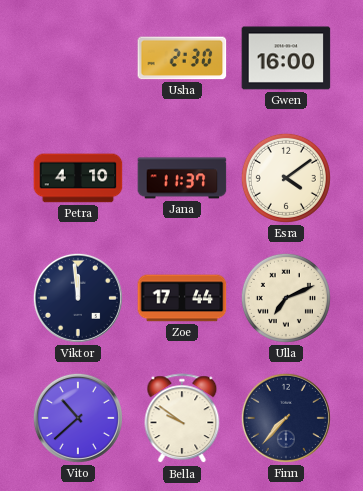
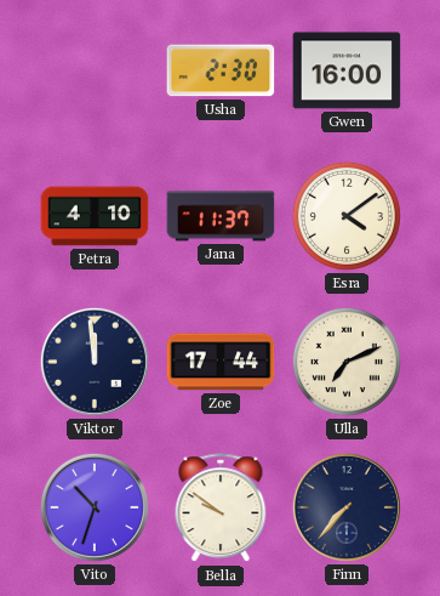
Vito: 10:38 -> 10:33 (95, 507)
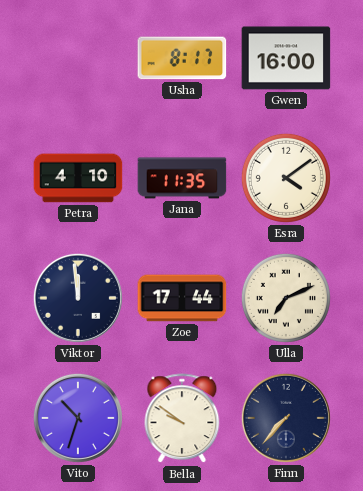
Usha: 2:30 -> 8:17 (182, 58)
Jana: 11:37 -> 11:35 (182, 178)
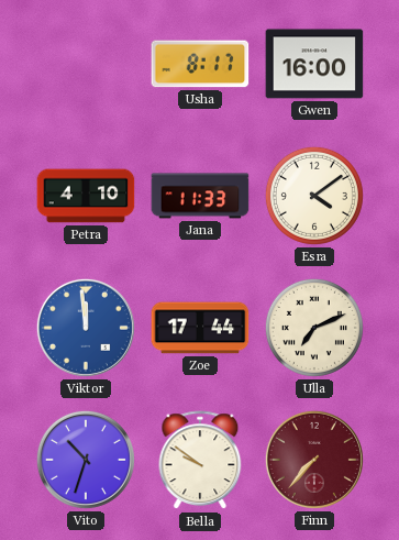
Jana: 11:35 -> 11:33 (200, 196)
Viktor dial: navy -> blue (86, 328)
Finn dial: navy -> burgundy (314, 460)
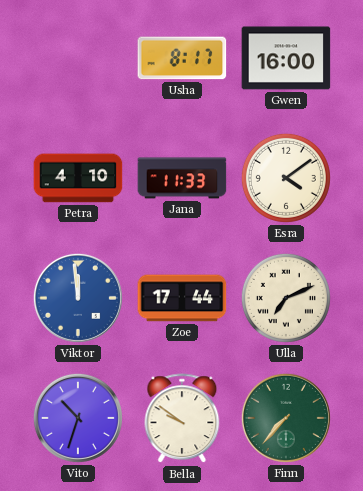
Finn dial: burgundy -> green (286, 418)
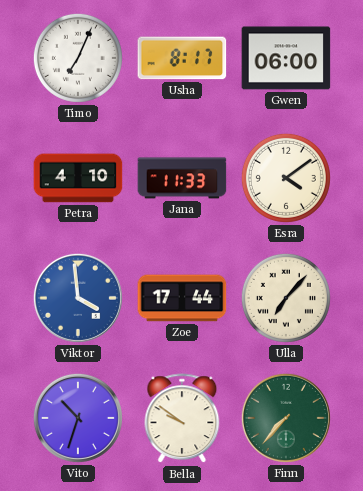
Timo: none -> 7:04 (78, 58)
Gwen: 16:00 -> 06:00 (286, 58)
Viktor: 11:59 -> 3:59 (78, 298)
Ulla: 7:11 -> 7:07 (286, 298)
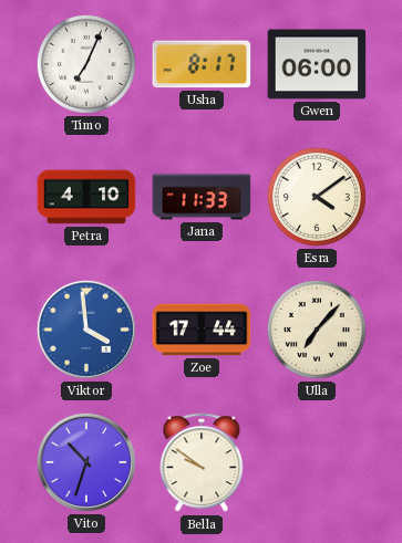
Finn: 7:37 -> none (286, 418)
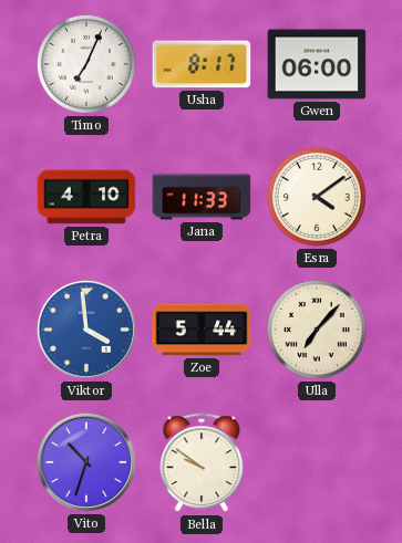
Zoe: 17:44 -> 5:44 (202, 330)
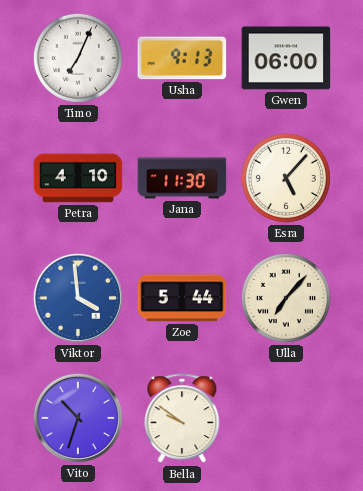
Usha: 8:17 -> 9:13 (182, 58)
Jana: 11:33 -> 11:30 (182, 178)
Esra: 4:09 -> 5:07 (286, 178)
